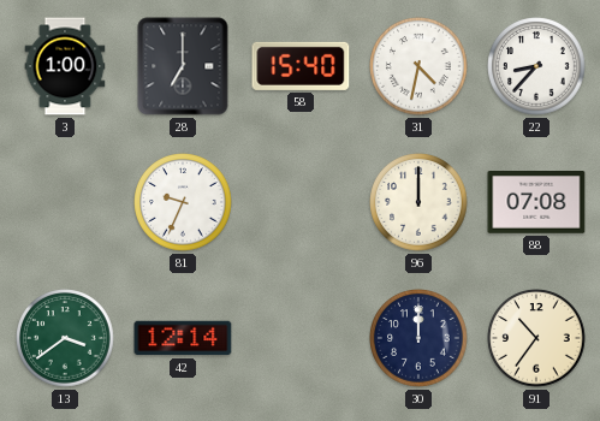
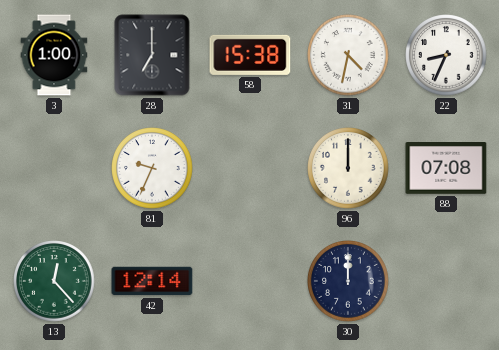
58: 15:40 -> 15:38 (250, 55)
22: 8:37 -> 8:34 (446, 55)
13: 3:39 -> 12:23 (54, 281)
91: 10:36 -> none (536, 338)
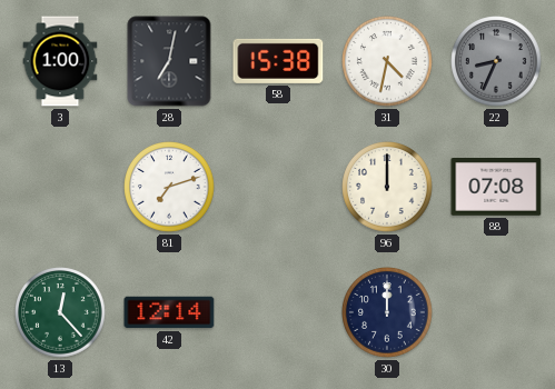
28: 7:00 -> 7:02 (169, 61)
22 dial: white -> grey (496, 61)
81: 9:34 -> 7:12 (169, 187)
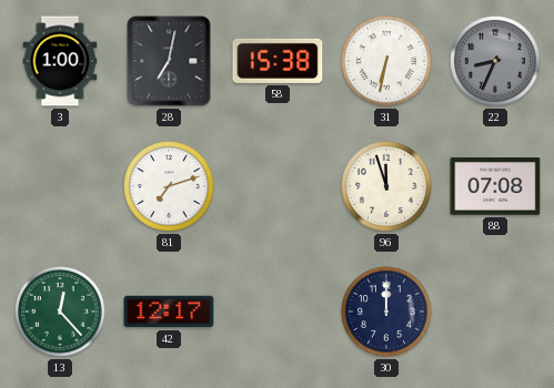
31: 4:32 -> 6:32 (386, 61)
96: 12:00 -> 11:57 (386, 186)
42: 12:14 -> 12:17 (169, 312)
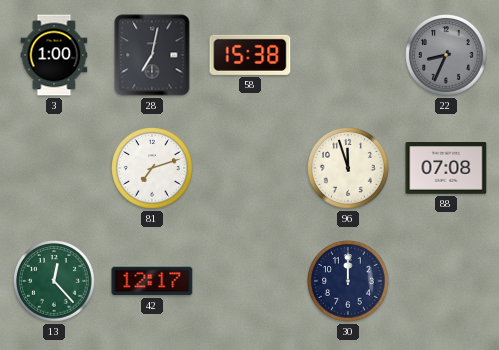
31: 6:32 -> none (386, 61)
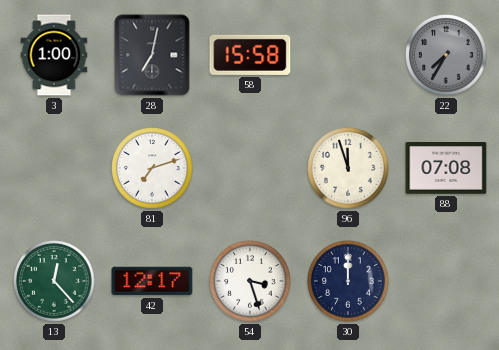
58: 15:38 -> 15:58 (250, 55)
22: 8:34 -> 7:35 (446, 55)
54: none -> 3:27 (250, 281)
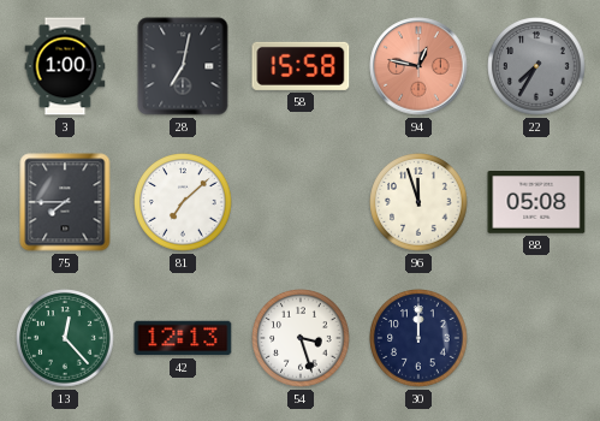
94: none -> 12:47 (418, 66)
75: none -> 7:45 (65, 202)
81: 7:12 -> 7:08 (183, 202)
88: 07:08 -> 05:08 (536, 203)
42: 12:17 -> 12:13 (183, 338)
